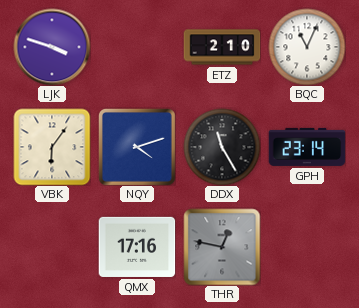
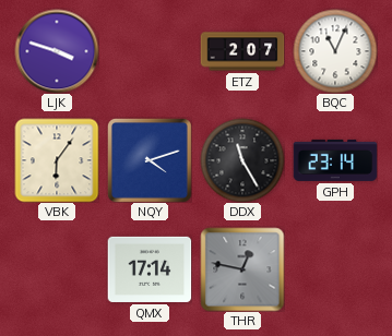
ETZ: 2:10 -> 2:07 (242, 51)
QMX: 17:16 -> 17:14 (150, 269)
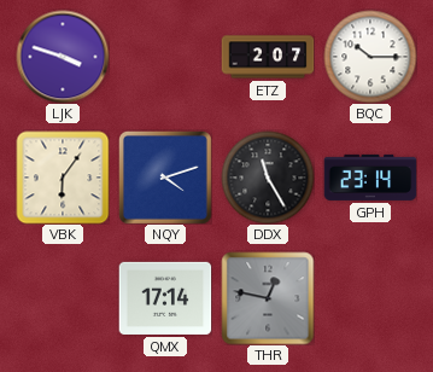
BQC: 11:04 -> 10:15 (370, 57)
